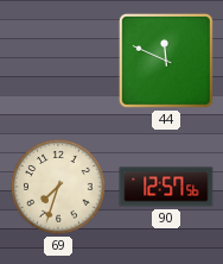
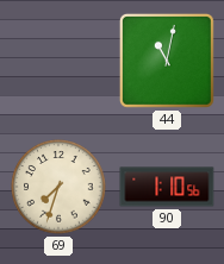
44: 11:49 -> 11:02 (167, 61)
90: 12:57 -> 1:10 (167, 187)
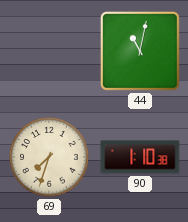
90: 1:10:56 -> 1:10:38 (140, 157)
